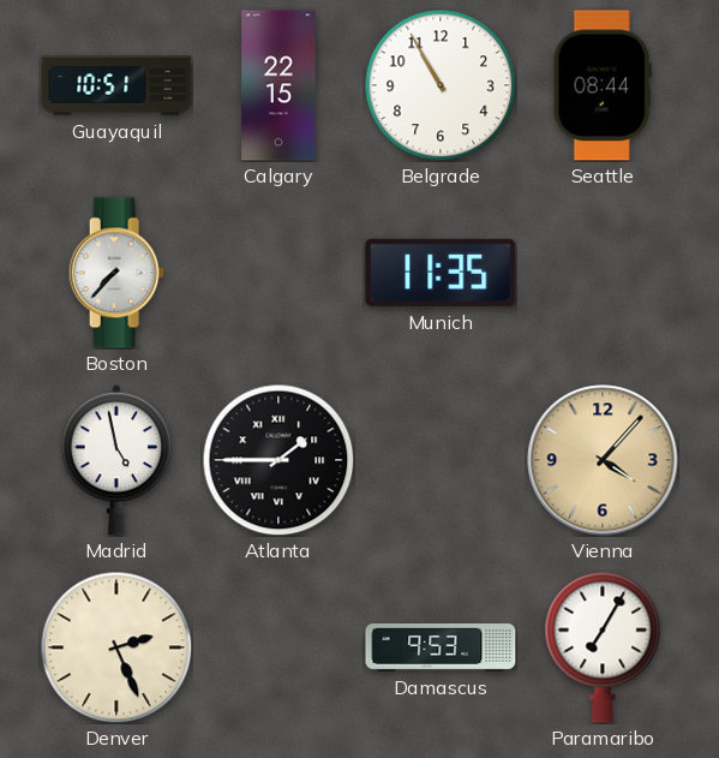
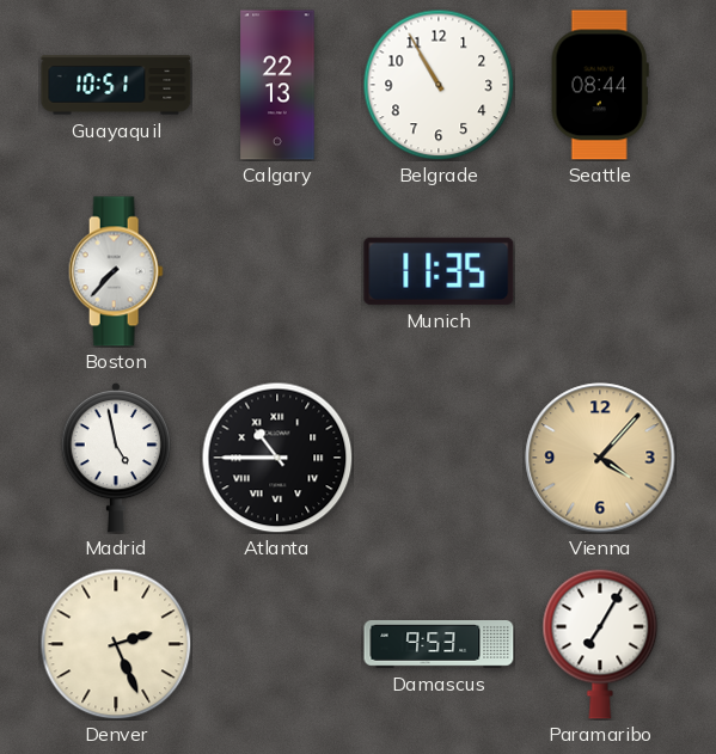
Calgary: 22:15 -> 22:13 (277, 85)
Atlanta: 1:45 -> 10:45 (277, 458)
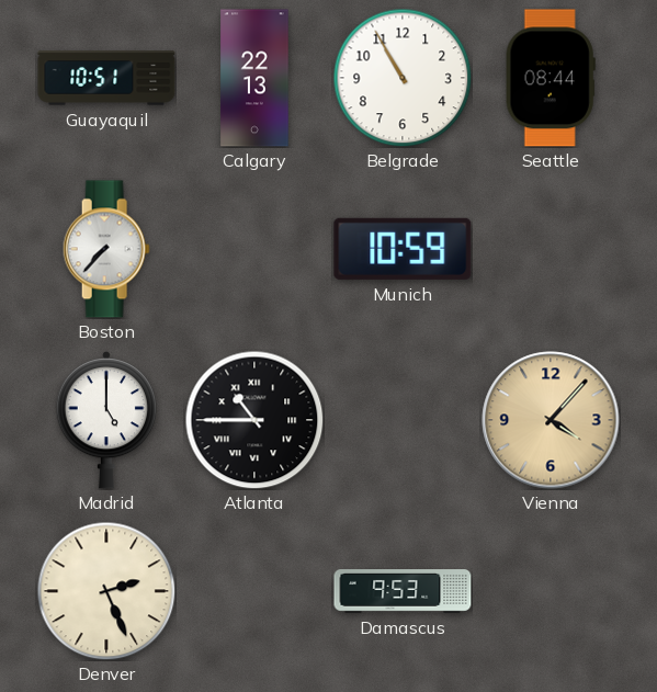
Munich: 11:35 -> 10:59 (403, 249)
Madrid: 4:58 -> 5:00 (105, 420)
Paramaribo: 7:05 -> none (600, 644)
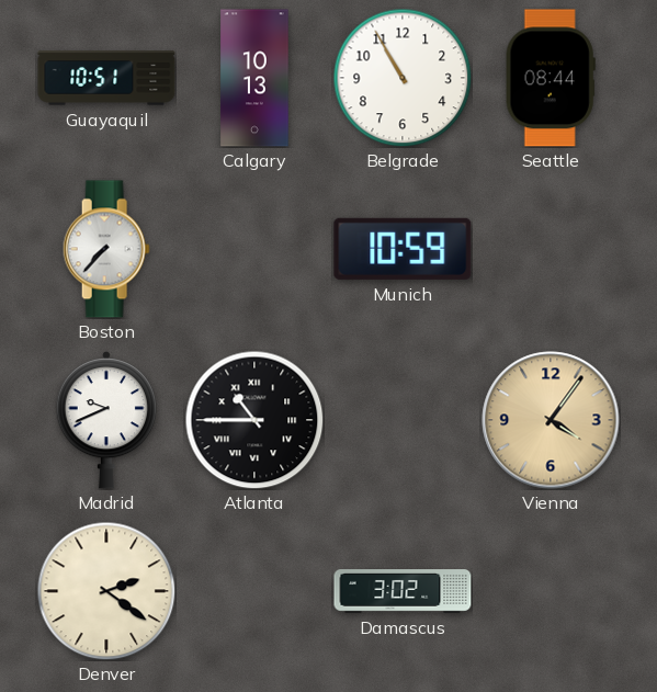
Calgary: 22:13 -> 10:13 (254, 78)
Madrid: 5:00 -> 9:41 (105, 420)
Vienna: 4:07 -> 4:06 (551, 420)
Denver: 2:26 -> 2:21 (106, 591)
Damascus: 9:53 -> 3:02 (403, 592)
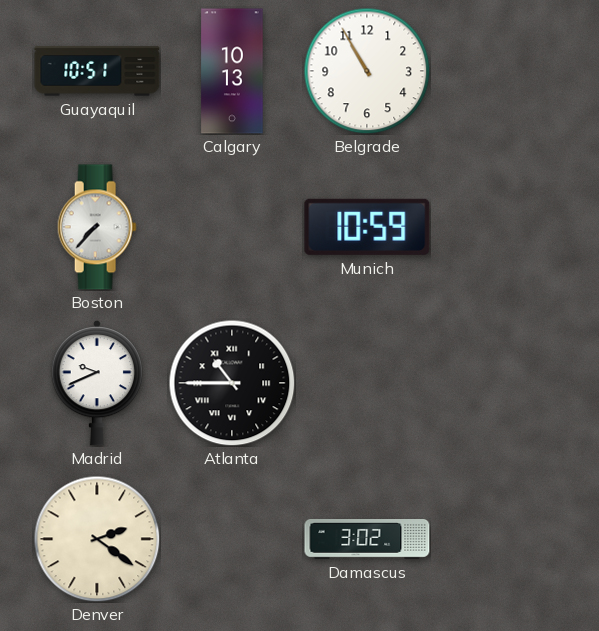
Seattle: 08:44 -> none (551, 78)
Vienna: 4:06 -> none (551, 420)
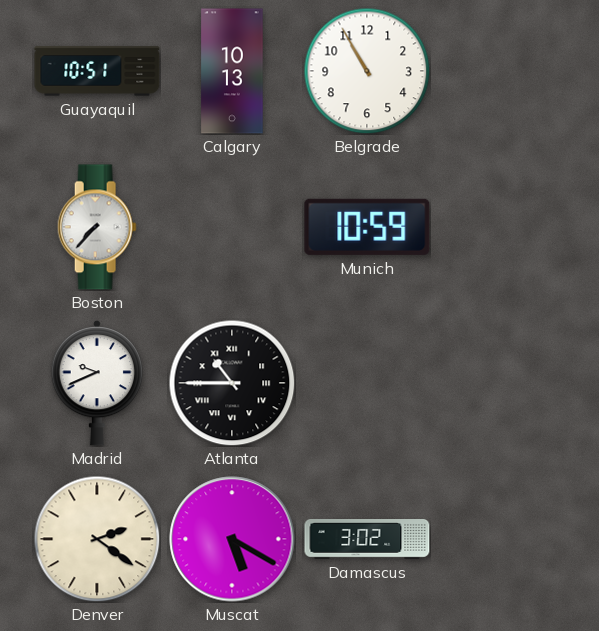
Muscat: none -> 5:20 (232, 539)
